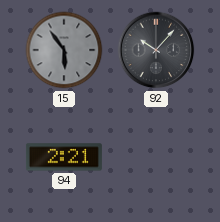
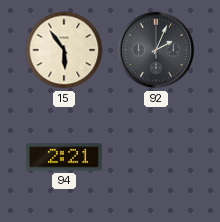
15 dial: grey -> cream (64, 50)
92: 10:07 -> 2:04 (156, 50)
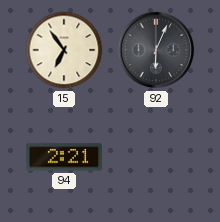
15: 5:54 -> 6:54 (64, 50)
92: 2:04 -> 6:04 (156, 50)
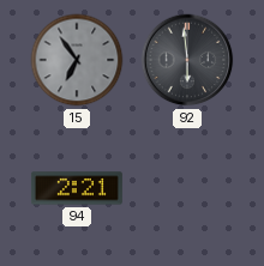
15 dial: cream -> grey (77, 60)
92: 6:04 -> 5:59 (187, 60)
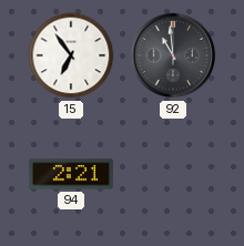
15 dial: grey -> white (71, 55)
92: 5:59 -> 10:59 (173, 55)
